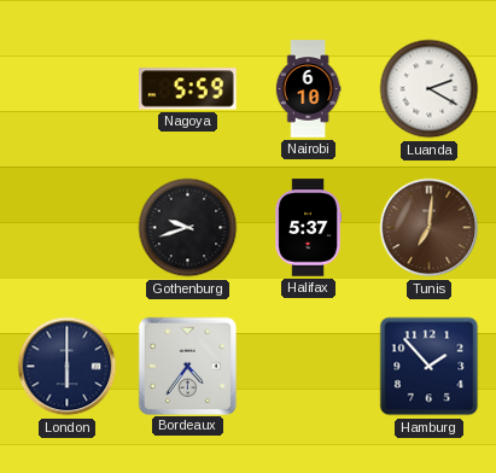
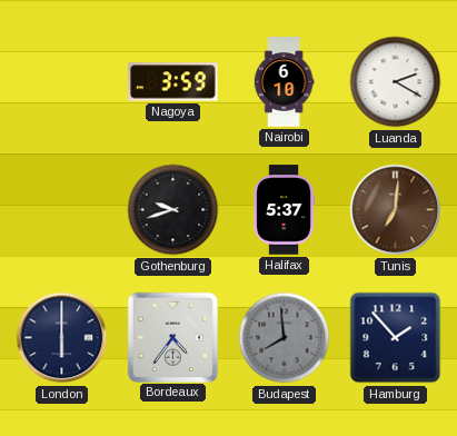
Nagoya: 5:59 -> 3:59 (173, 82)
Budapest: none -> 7:59 (285, 338)
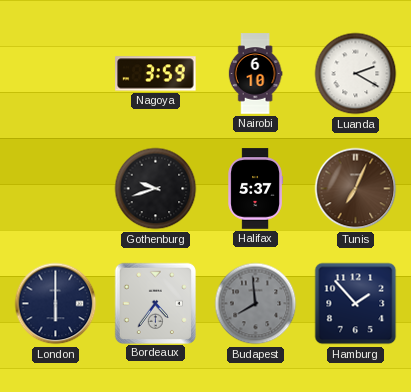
Tunis: 7:01 -> 7:04 (356, 189)
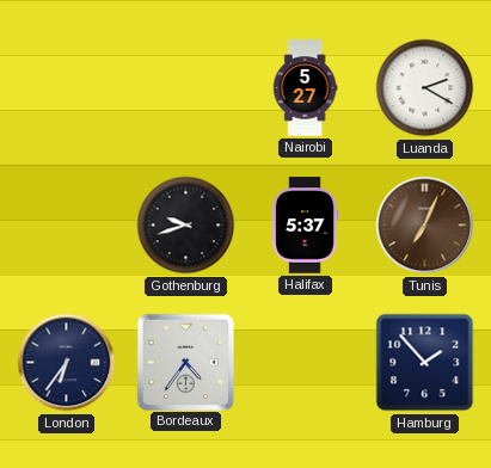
Nagoya: 3:59 -> none (156, 74)
Nairobi: 6:10 -> 5:27 (305, 88)
London: 6:00 -> 6:36 (67, 363)
Budapest: 7:59 -> none (256, 304)
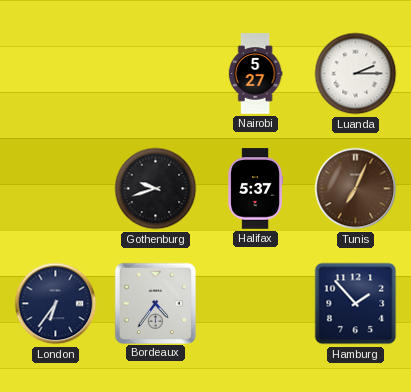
Luanda: 2:20 -> 2:15 (356, 74)
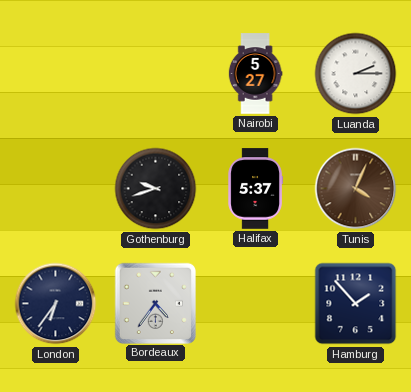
Tunis: 7:04 -> 4:04 (356, 189)
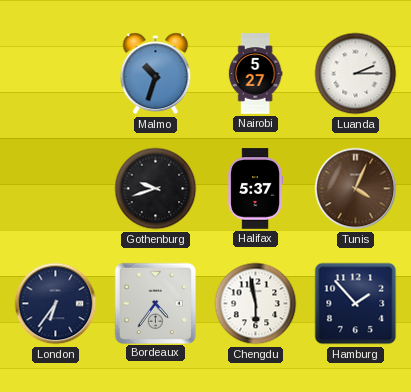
Malmo: none -> 10:33 (156, 74)
Chengdu: none -> 5:58 (256, 304)
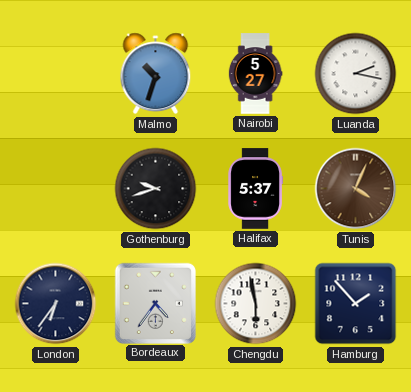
Luanda: 2:15 -> 2:17 (356, 74)
